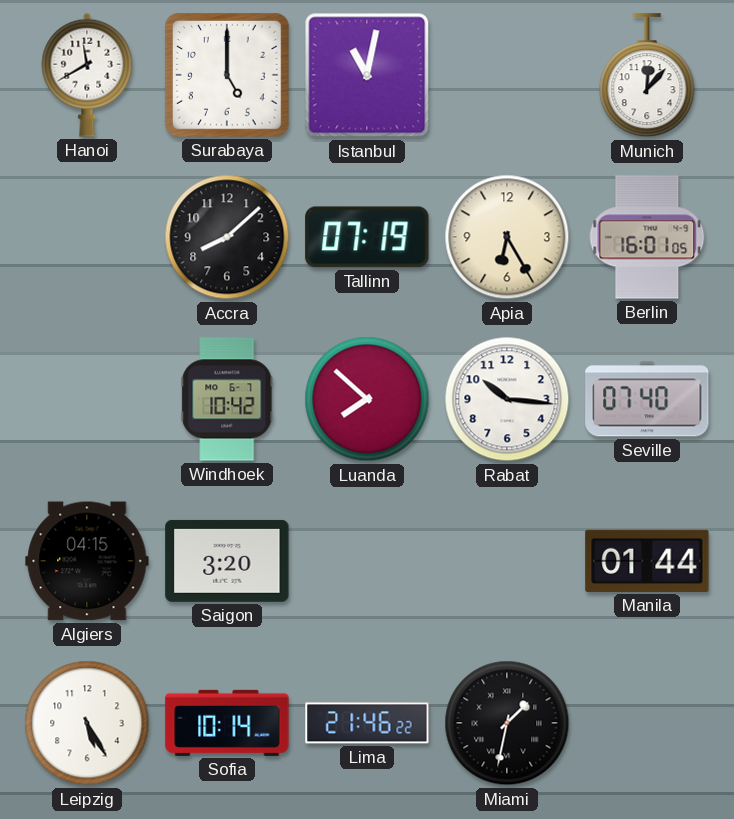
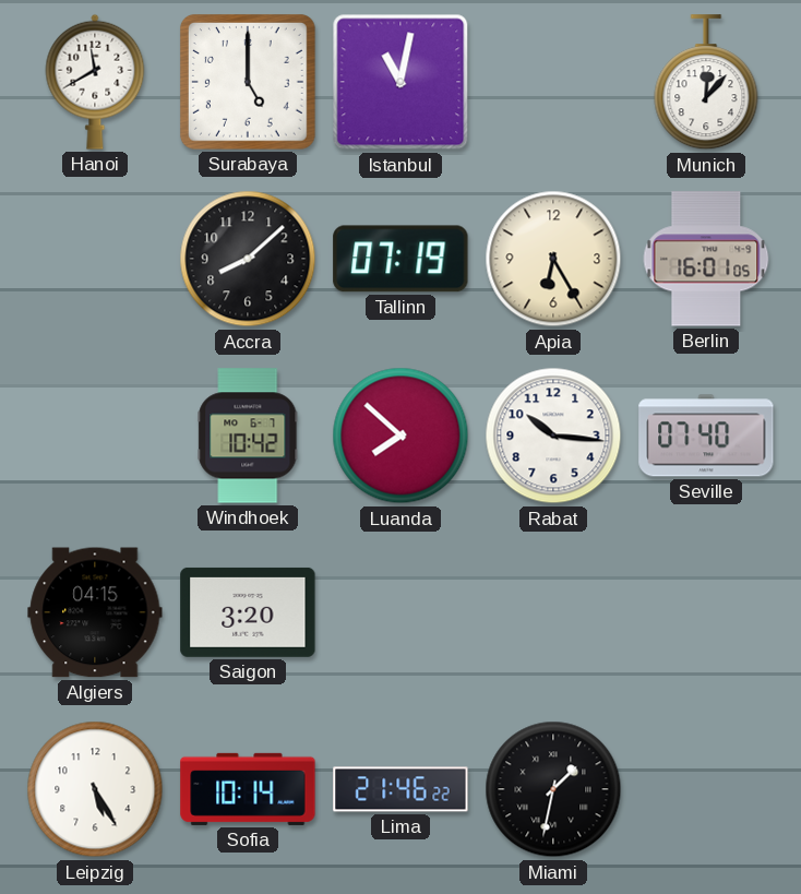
Manila: 01:44 -> none (647, 561)
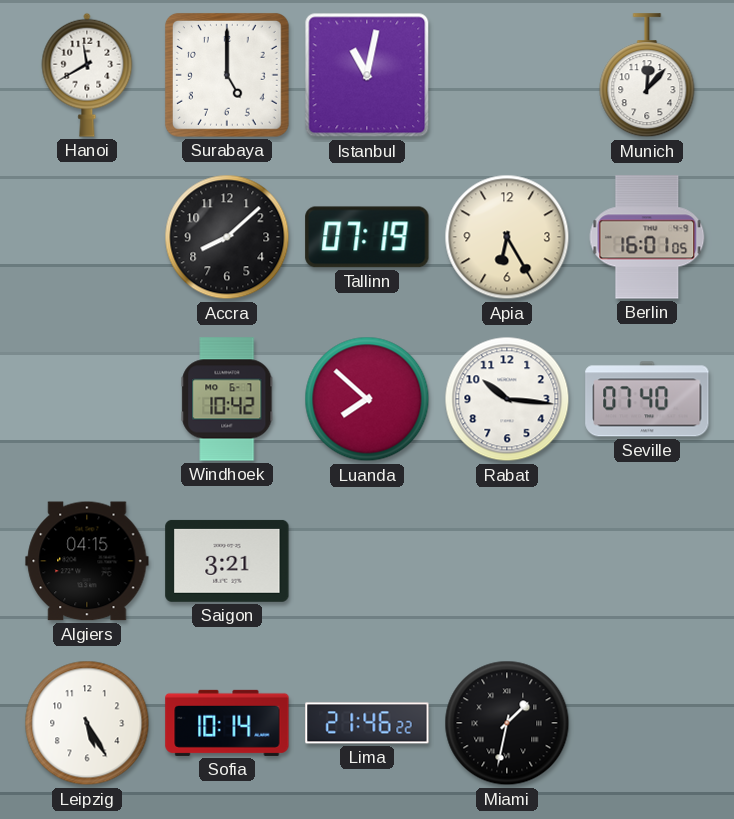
Saigon: 3:20 -> 3:21 (227, 561)
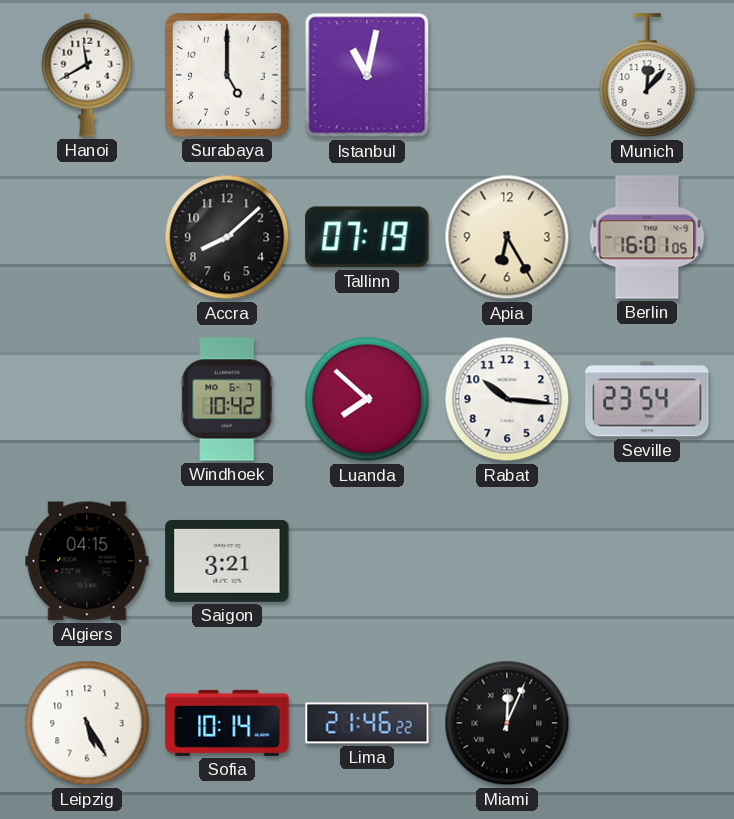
Seville: 07:40 -> 23:54 (647, 399)
Miami: 1:32 -> 12:04 (507, 723)
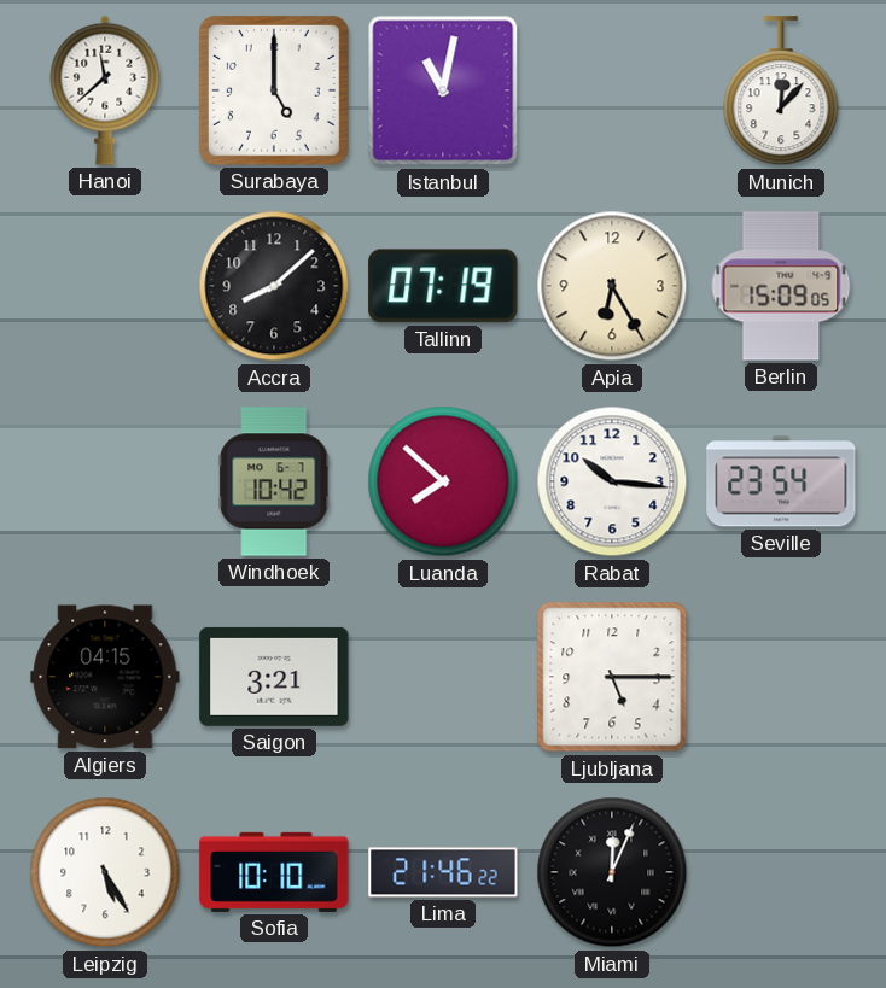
Hanoi: 11:40 -> 11:38 (105, 90)
Berlin: 16:01 -> 15:09 (781, 286)
Ljubljana: none -> 5:15 (612, 677)
Sofia: 10:14 -> 10:10 (274, 872)
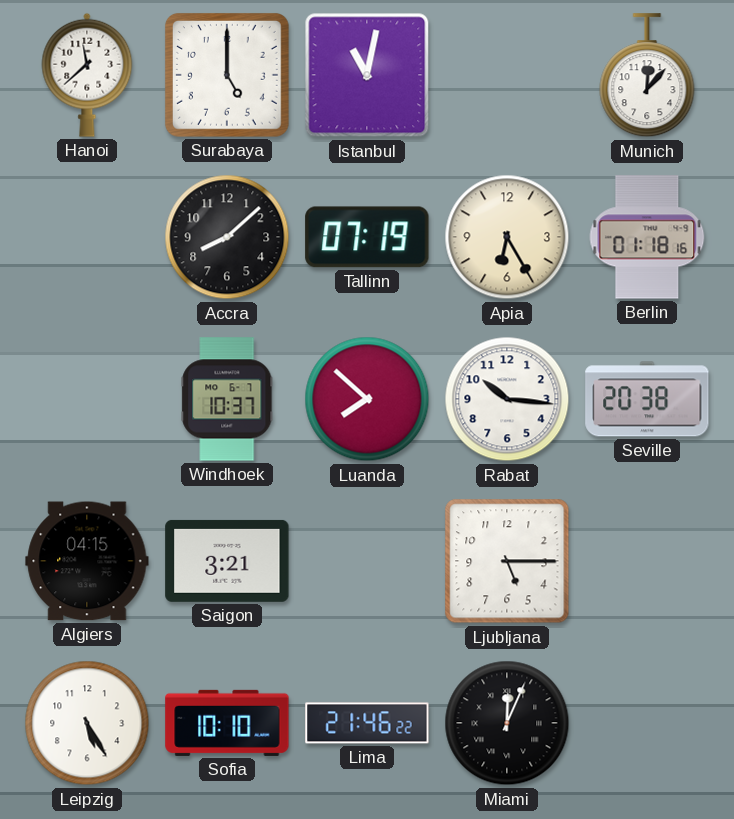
Berlin: 15:09 -> 01:18 (647, 237)
Windhoek: 10:42 -> 10:37 (227, 399)
Seville: 23:54 -> 20:38 (647, 399)
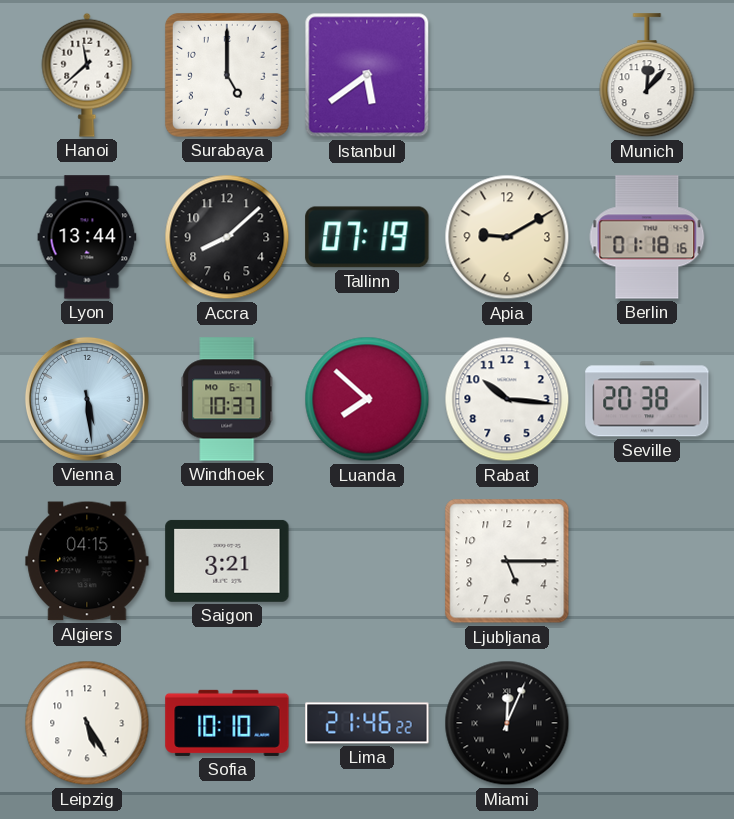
Istanbul: 11:02 -> 5:39 (367, 75)
Lyon: none -> 13:44 (87, 237)
Apia: 6:25 -> 9:10 (507, 237)
Vienna: none -> 5:29 (87, 399)
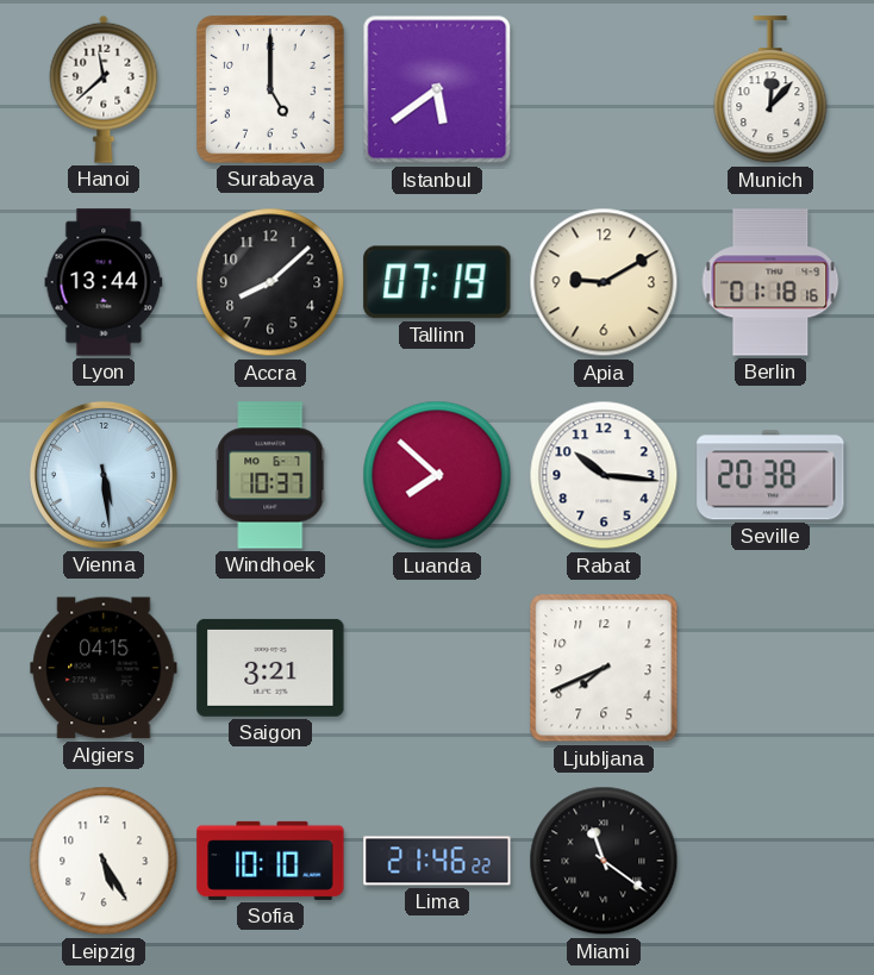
Ljubljana: 5:15 -> 7:41 (604, 668)
Miami: 12:04 -> 11:21 (604, 861)
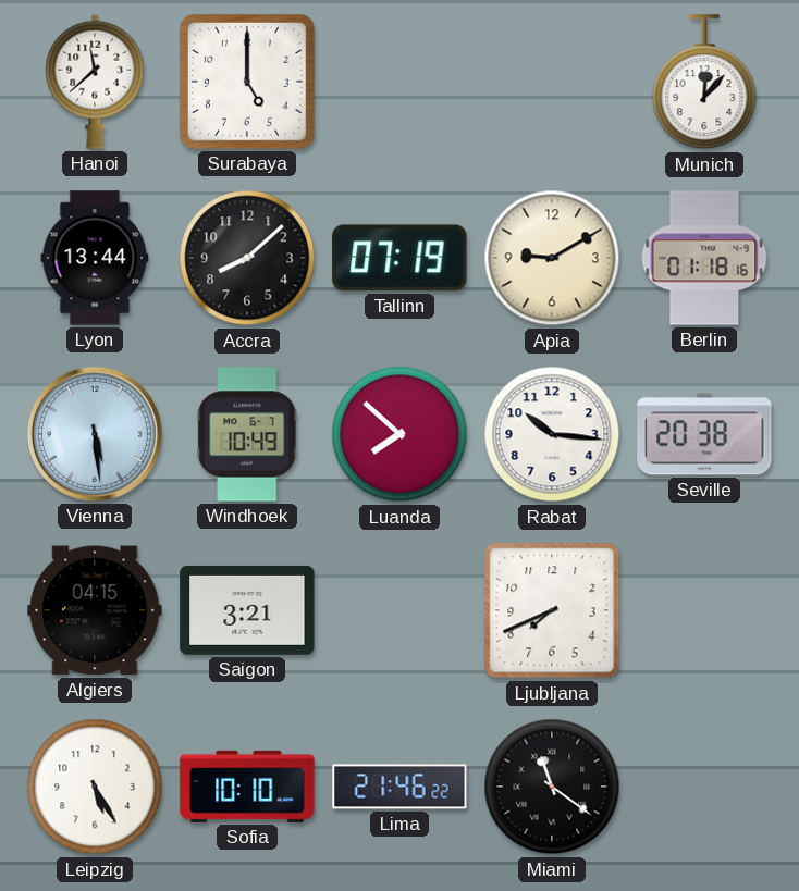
Istanbul: 5:39 -> none (437, 89)
Windhoek: 10:37 -> 10:49 (247, 434)
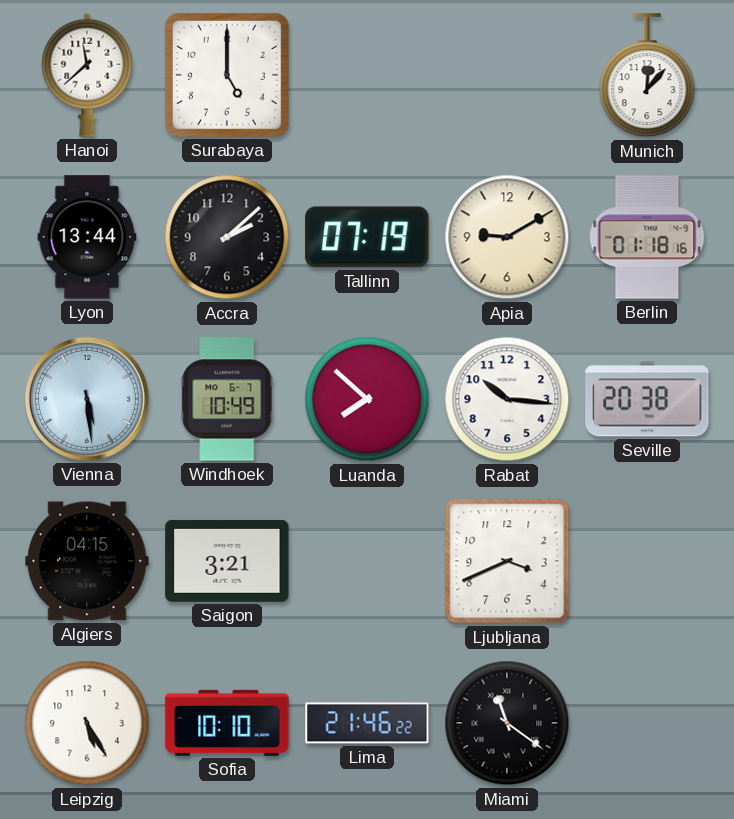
Accra: 8:08 -> 2:08 (227, 237)
Ljubljana: 7:41 -> 3:41 (507, 561)
